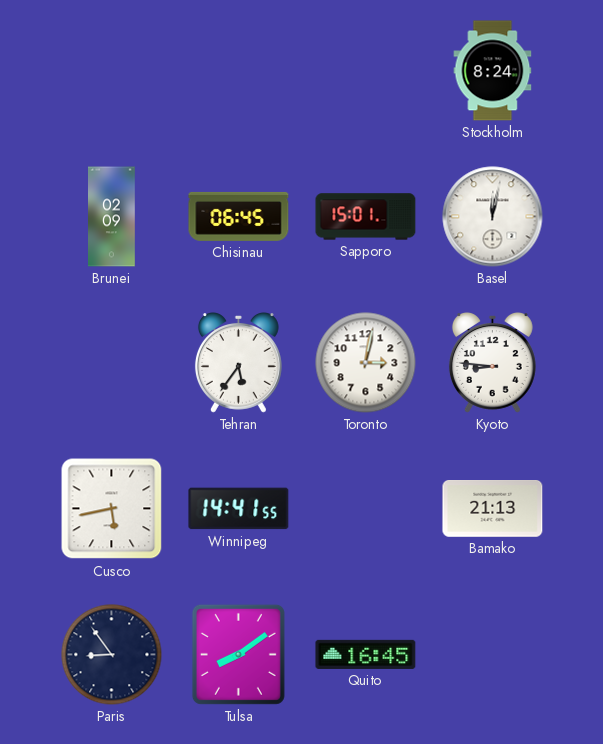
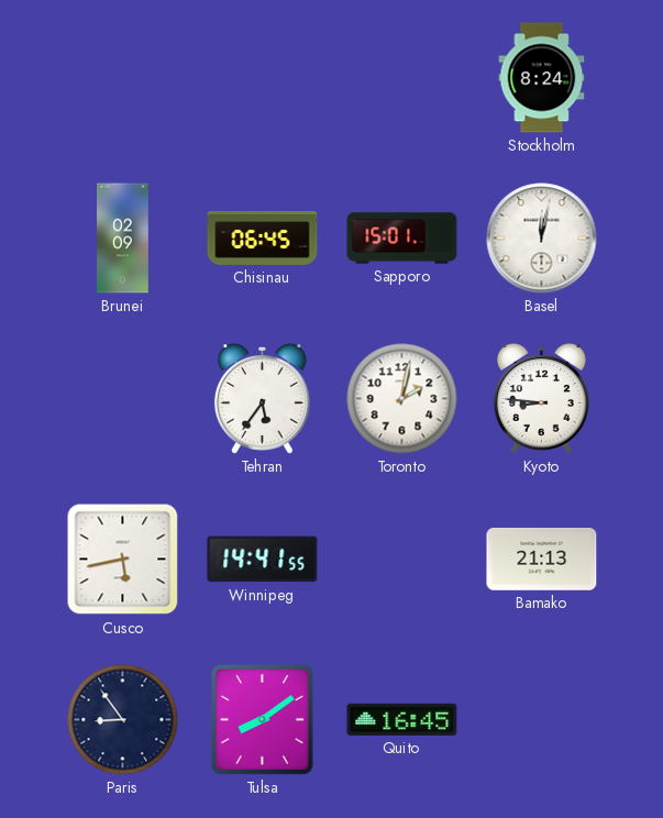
Toronto: 3:02 -> 2:02 (402, 399)
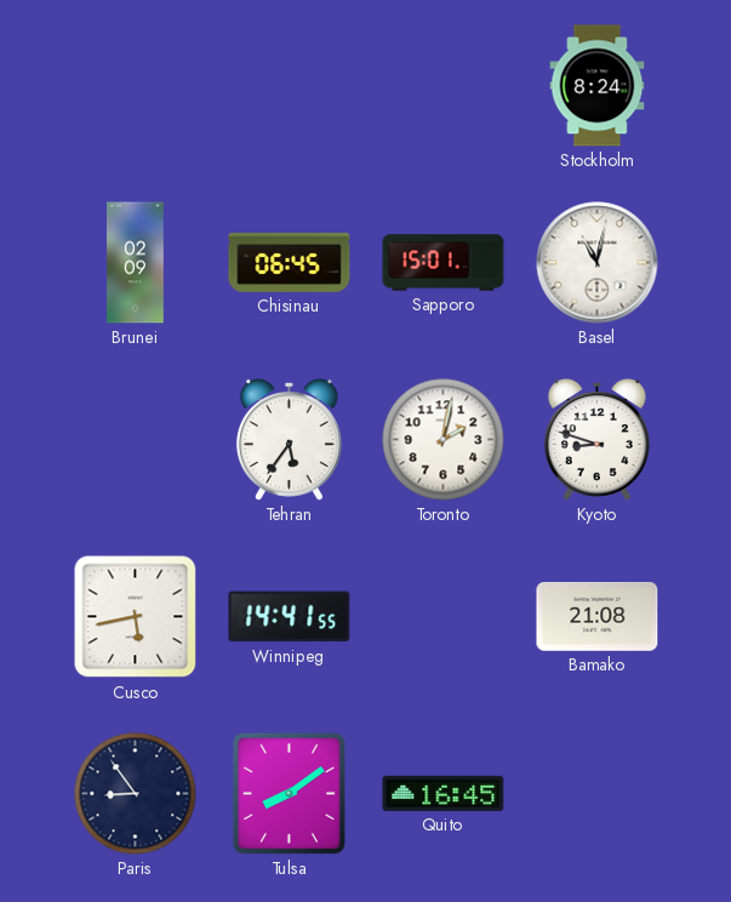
Basel: 12:02 -> 11:02 (598, 263)
Kyoto: 8:46 -> 8:48 (596, 440)
Bamako: 21:13 -> 21:08 (598, 617)
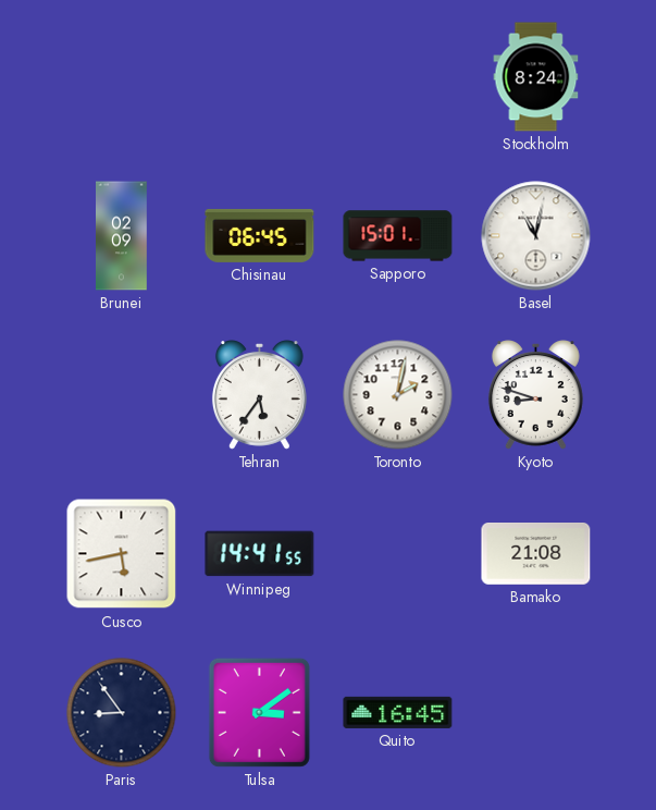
Tulsa: 8:09 -> 3:09 (259, 712)
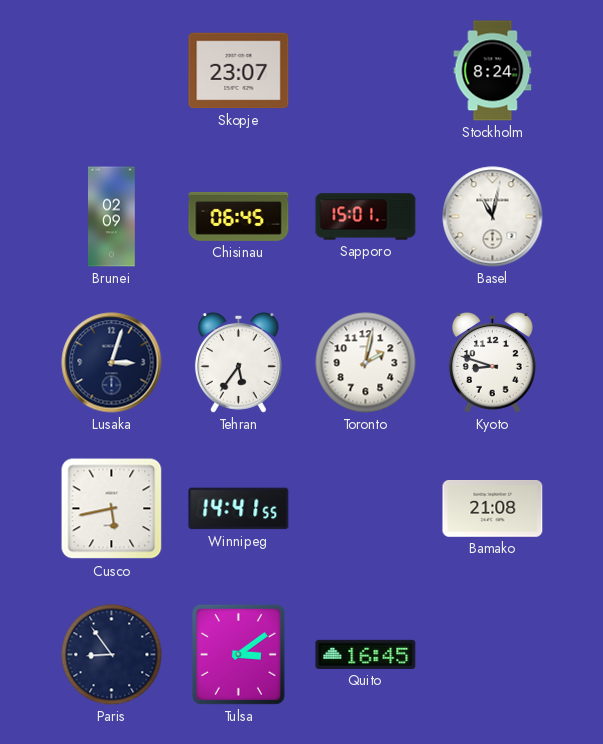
Skopje: none -> 23:07 (239, 71)
Lusaka: none -> 3:03 (112, 363)
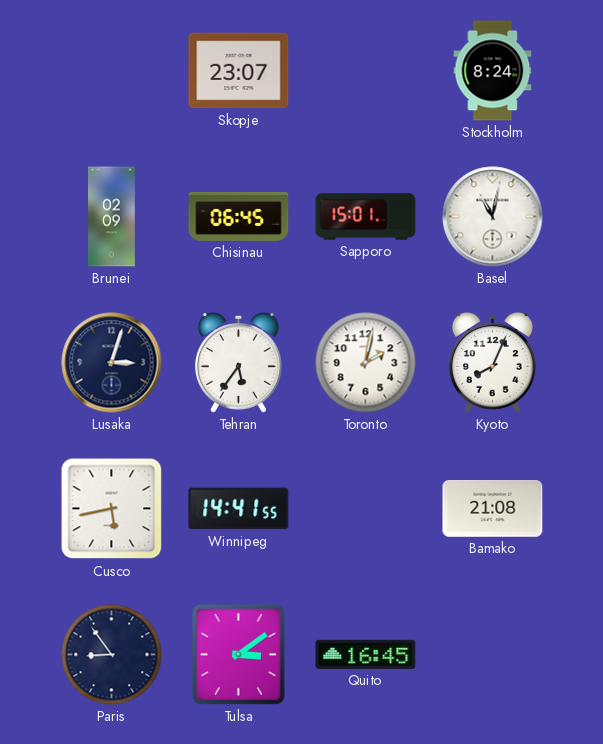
Kyoto: 8:48 -> 8:04 (492, 363)
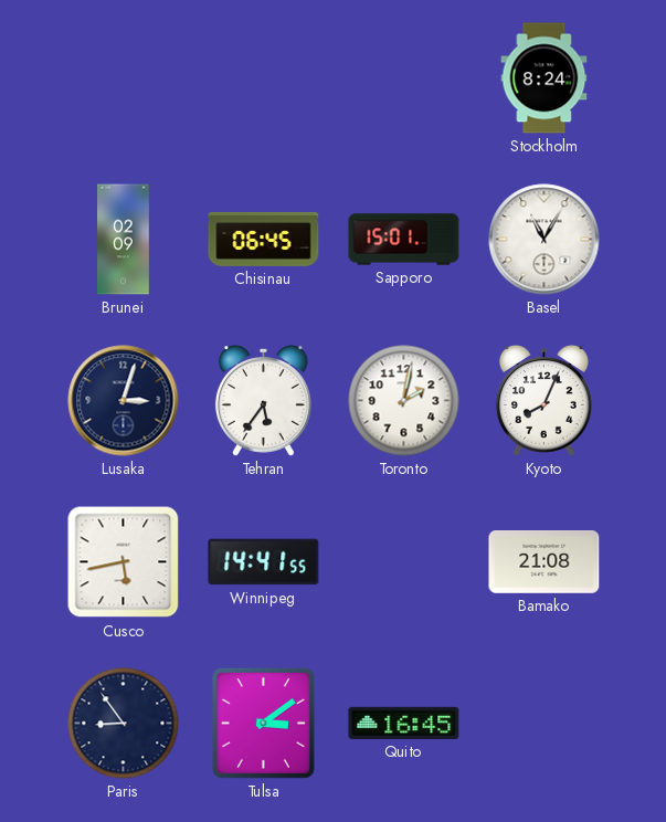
Skopje: 23:07 -> none (239, 71)
Basel: 11:02 -> 11:05 (545, 240)
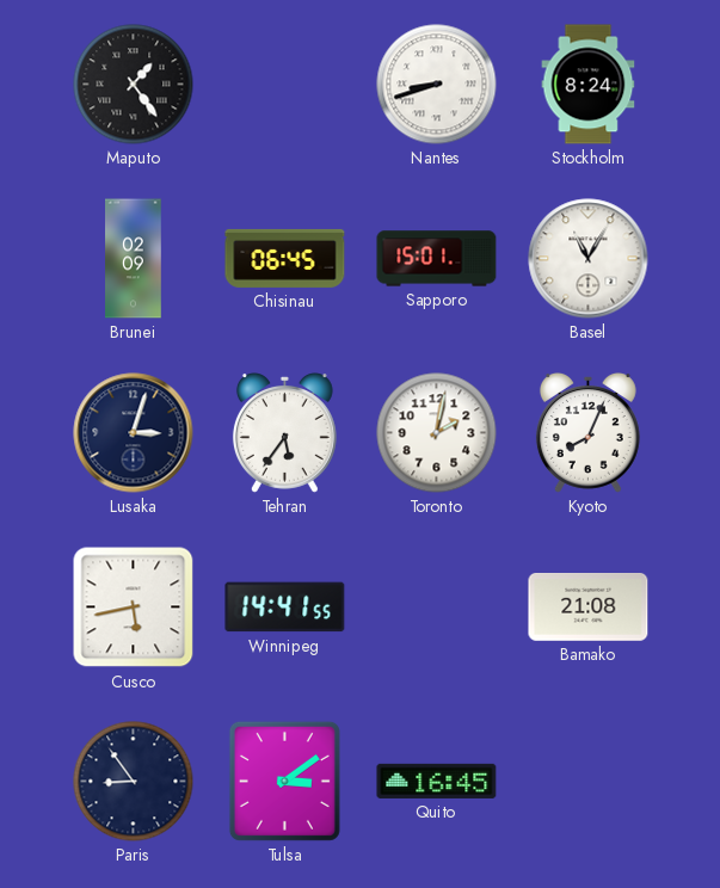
Maputo: none -> 1:24 (134, 85)
Nantes: none -> 8:42 (437, 85)
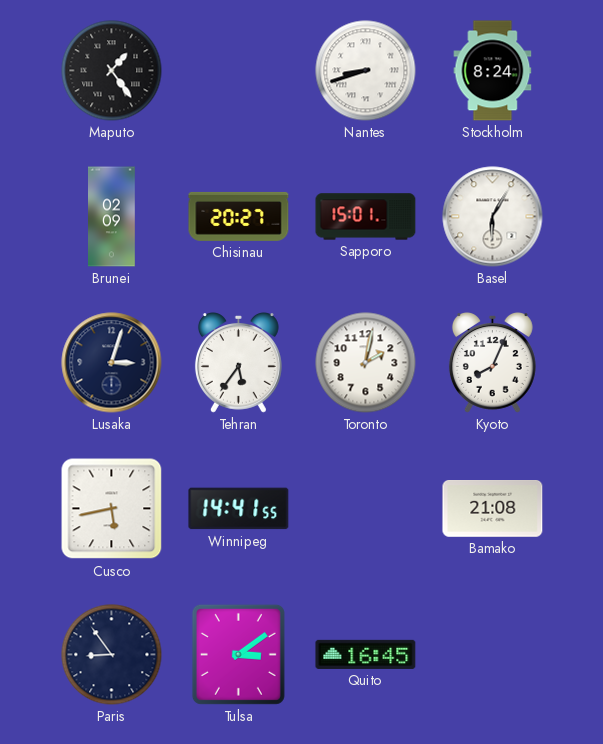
Chisinau: 06:45 -> 20:27 (239, 216)
Basel: 11:05 -> 6:05 (493, 217)
